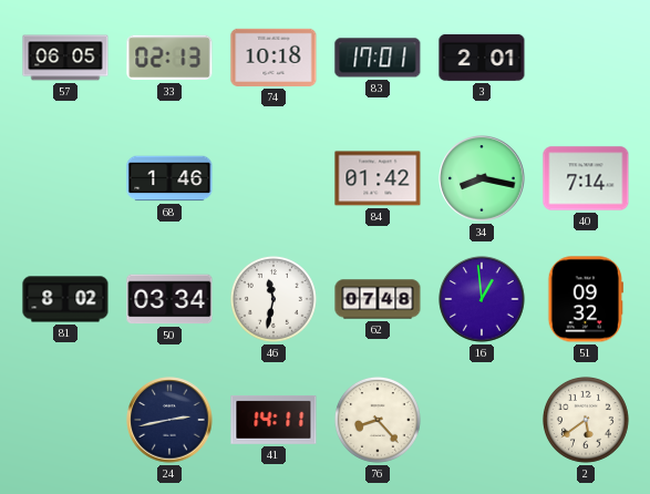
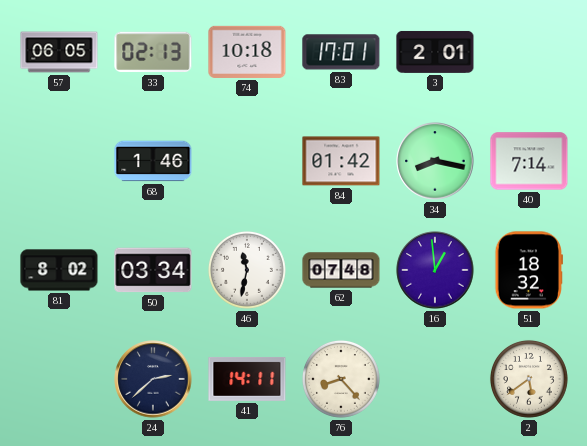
51: 09:32 -> 18:32 (528, 270)
24: 2:43 -> 2:38 (153, 379)
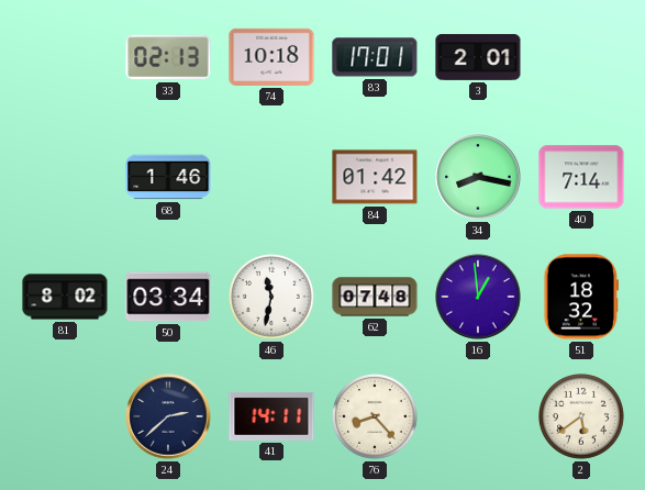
57: 06:05 -> none (59, 52)
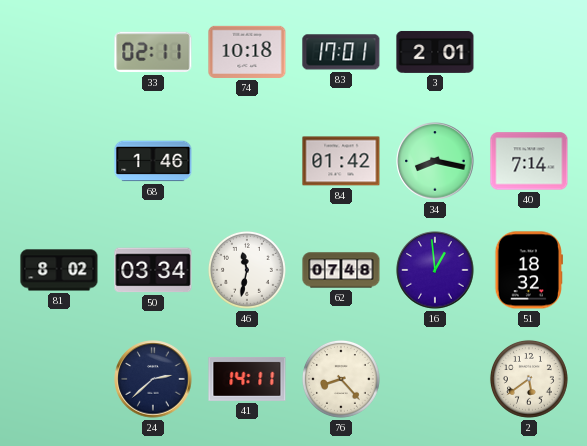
33: 02:13 -> 02:11 (153, 52)
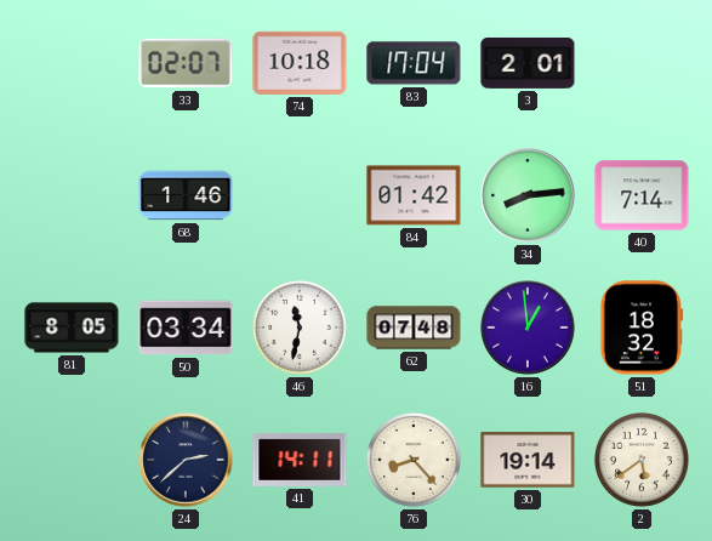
33: 02:11 -> 02:07 (186, 63)
83: 17:01 -> 17:04 (414, 63)
34: 8:17 -> 8:14 (528, 195)
81: 8:02 -> 8:05 (72, 328)
30: none -> 19:14 (528, 460)
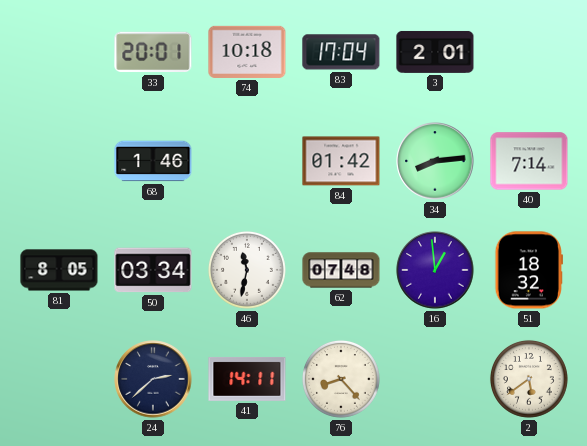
33: 02:07 -> 20:01 (153, 52)
30: 19:14 -> none (528, 460)
